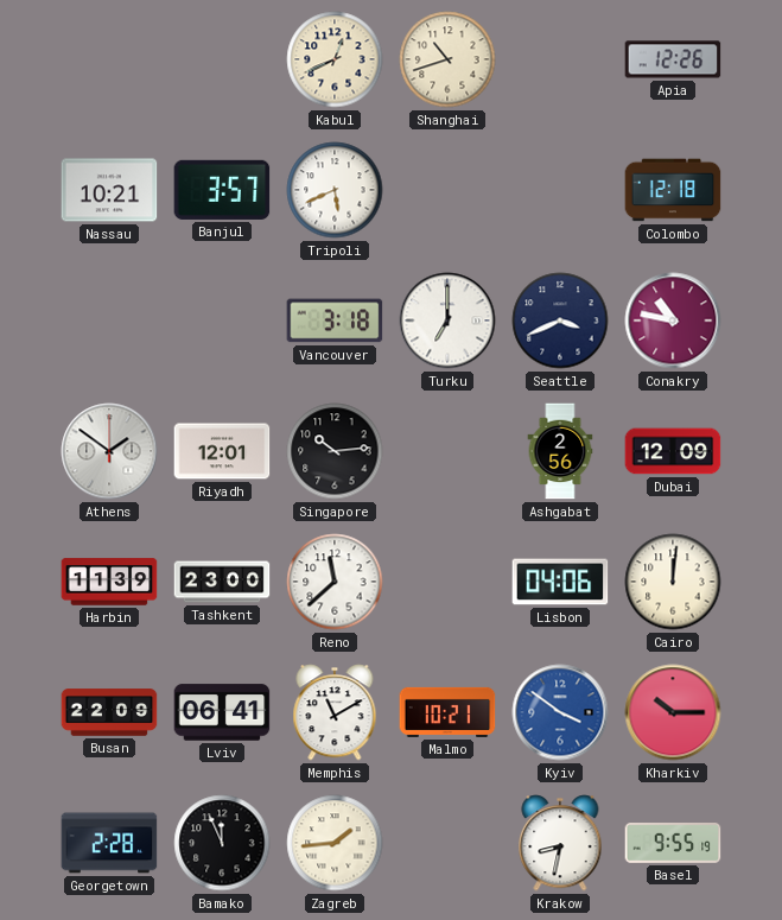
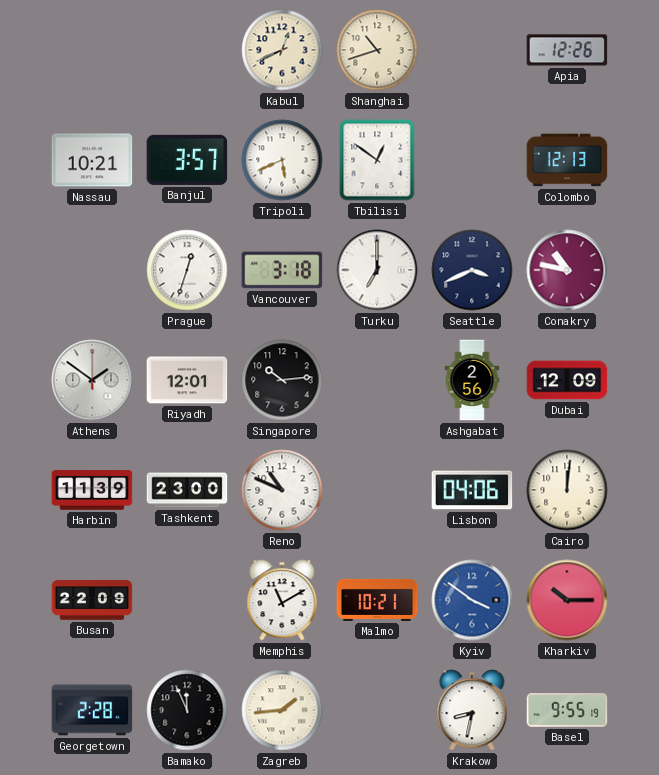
Tbilisi: none -> 12:51 (377, 160)
Colombo: 12:18 -> 12:13 (567, 160)
Prague: none -> 12:33 (187, 270)
Reno: 11:38 -> 10:49 (282, 490)
Lviv: 06:41 -> none (222, 712)
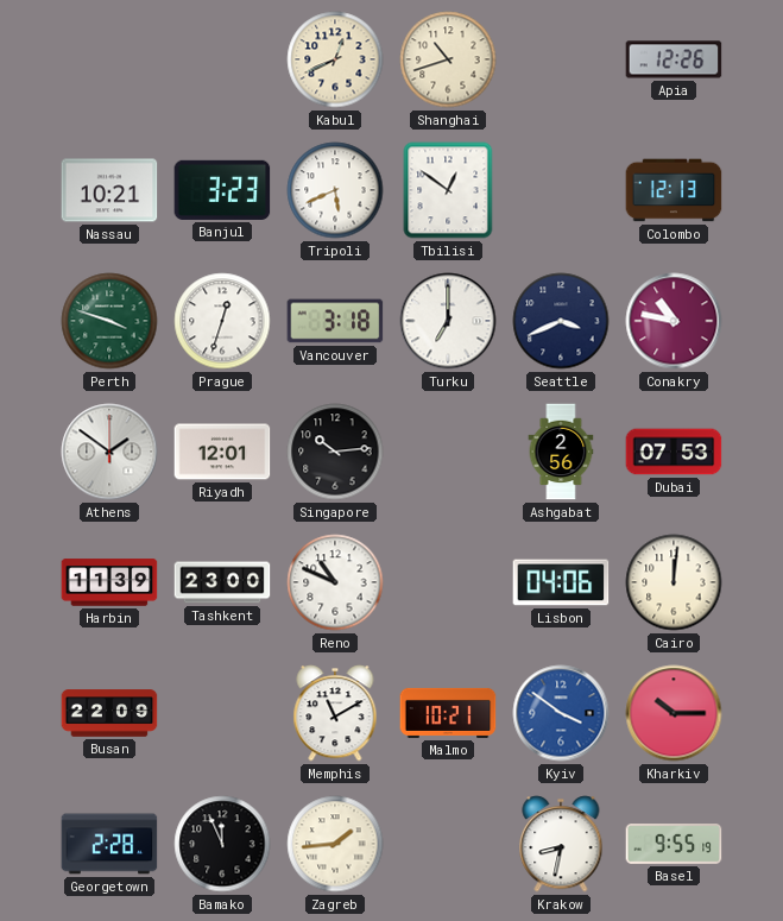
Banjul: 3:57 -> 3:23 (222, 190)
Perth: none -> 3:48 (109, 321)
Dubai: 12:09 -> 07:53 (674, 452)
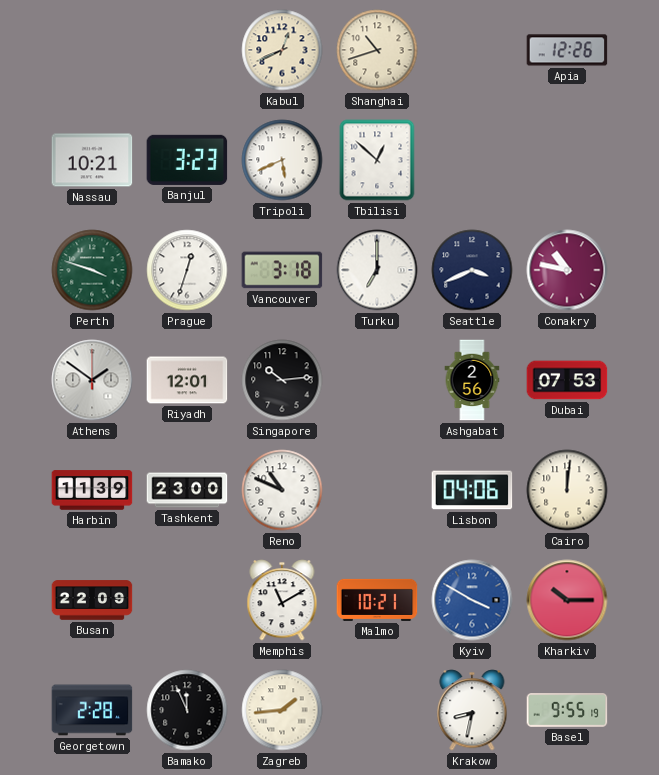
Tbilisi: 12:51 -> 12:52 (377, 160)
Colombo: 12:13 -> none (674, 190)
Kyiv: 3:51 -> 3:50 (472, 600)
